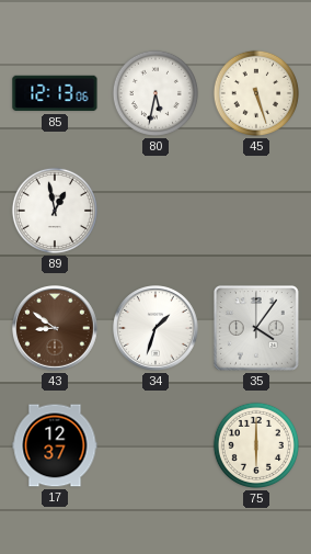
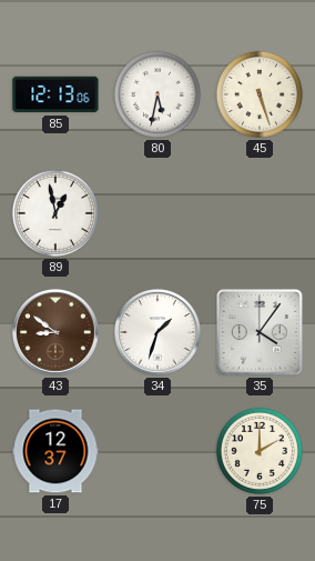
75: 6:00 -> 2:00 (260, 451)
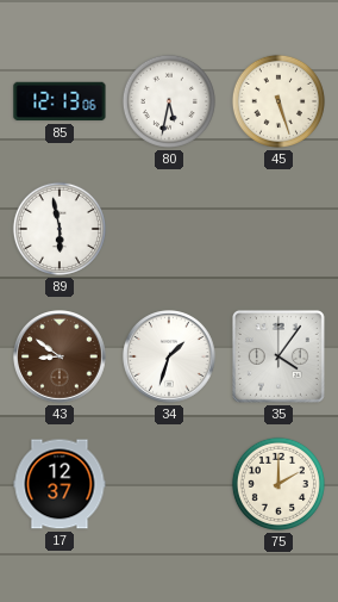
89: 12:58 -> 5:58 (60, 229)
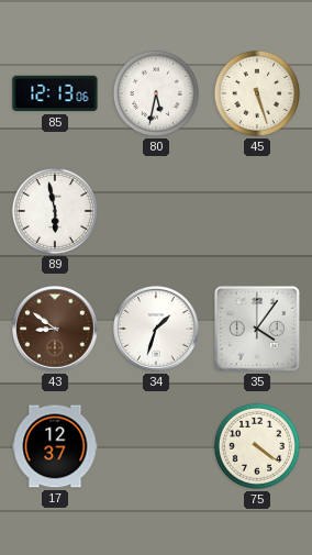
75: 2:00 -> 4:21 (257, 446)
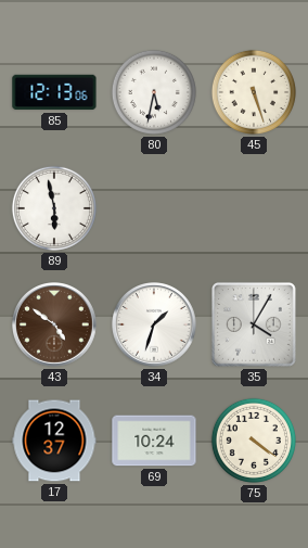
43: 8:51 -> 4:51 (55, 326)
35: 4:06 -> 4:05 (254, 324)
69: none -> 10:24 (154, 441)
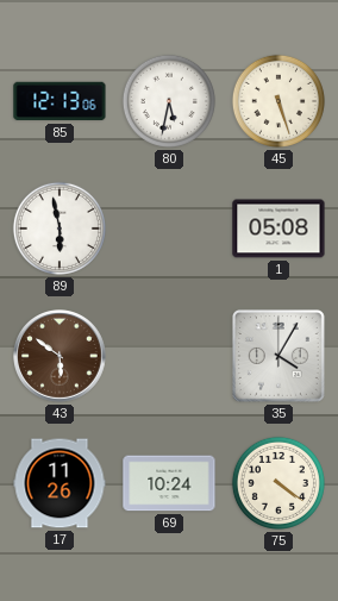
1: none -> 05:08 (278, 228)
43: 4:51 -> 5:51 (61, 357)
34: 1:33 -> none (155, 326)
17: 12:37 -> 11:26 (60, 483)
